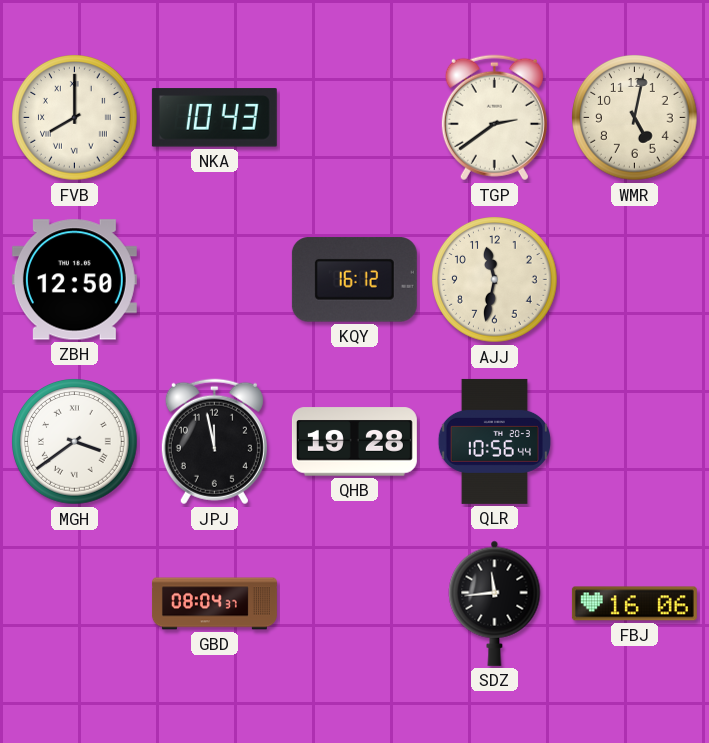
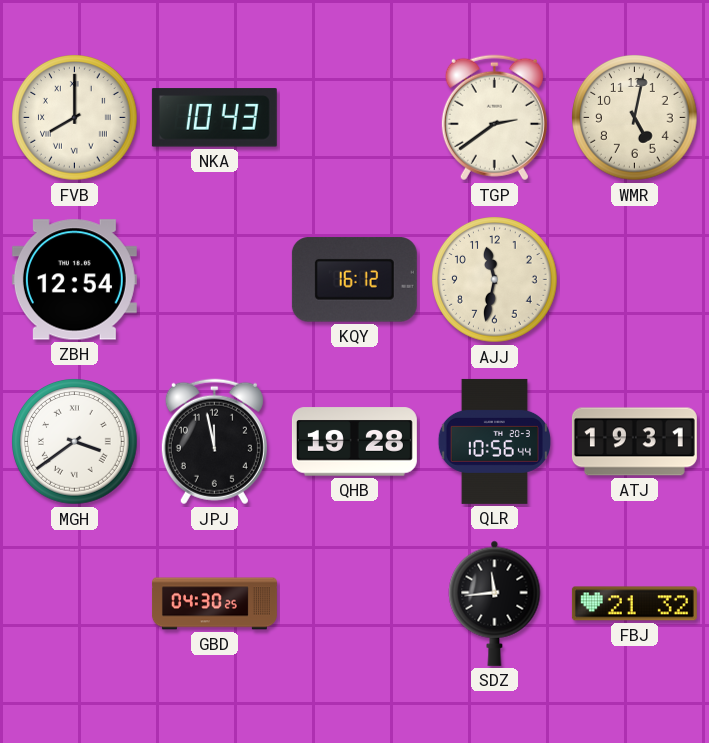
ZBH: 12:50 -> 12:54 (74, 280)
ATJ: none -> 19:31 (634, 442)
GBD: 08:04 -> 04:30 (214, 604)
FBJ: 16:06 -> 21:32 (634, 604)
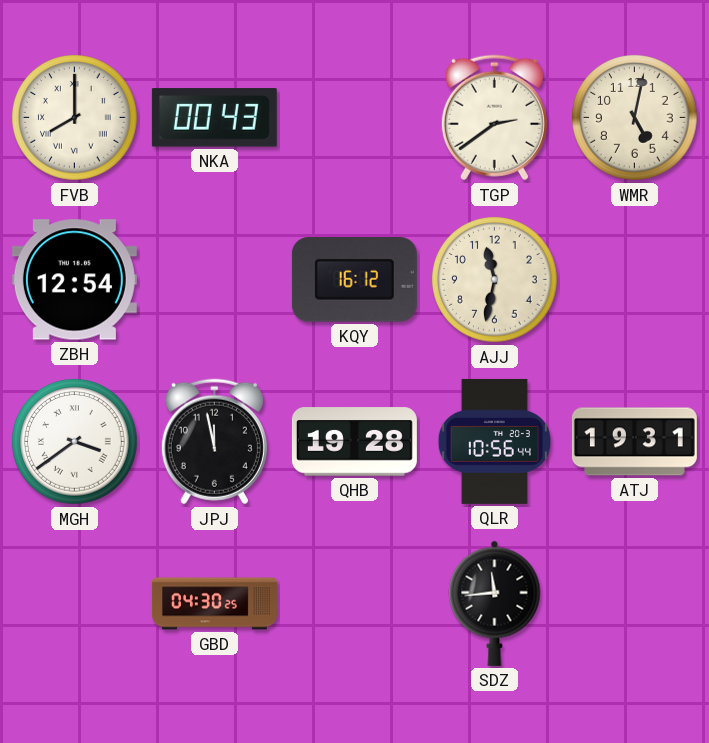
NKA: 10:43 -> 00:43 (214, 118)
FBJ: 21:32 -> none (634, 604)
